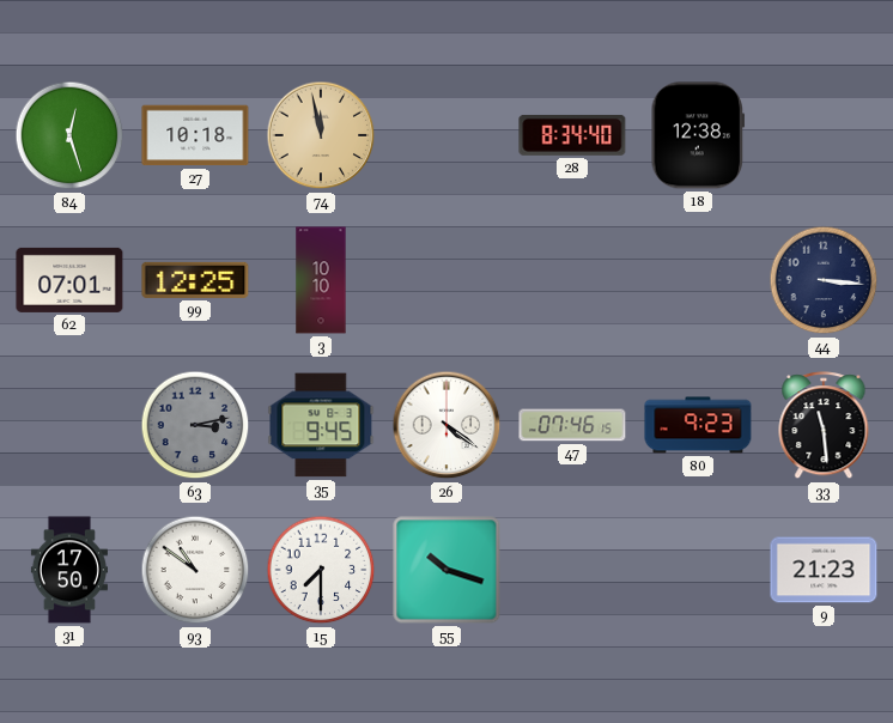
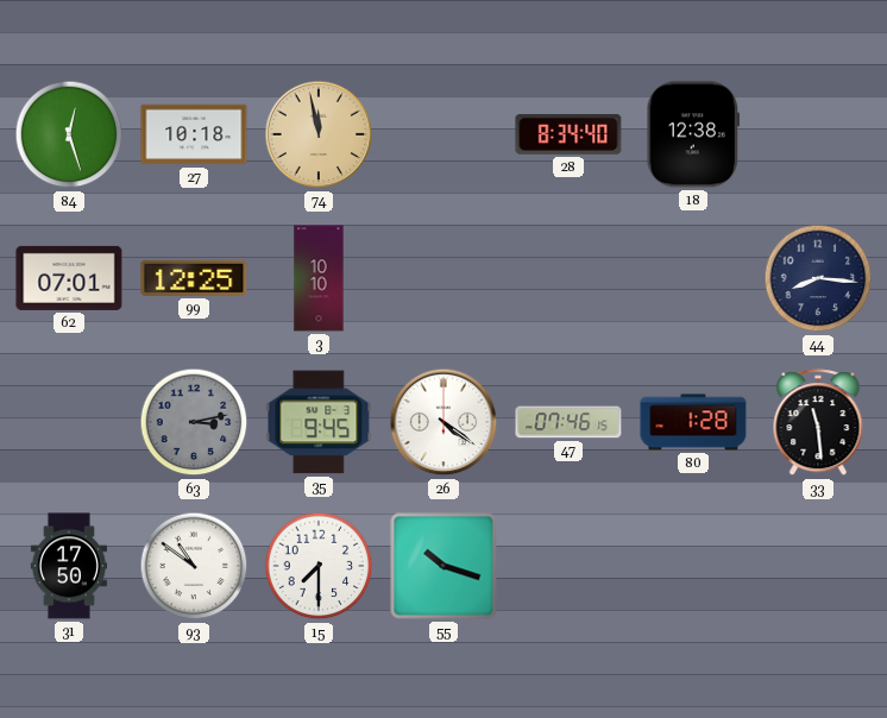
44: 3:16 -> 8:16 (818, 278)
80: 9:23 -> 1:28 (693, 422)
9: 21:23 -> none (824, 570)
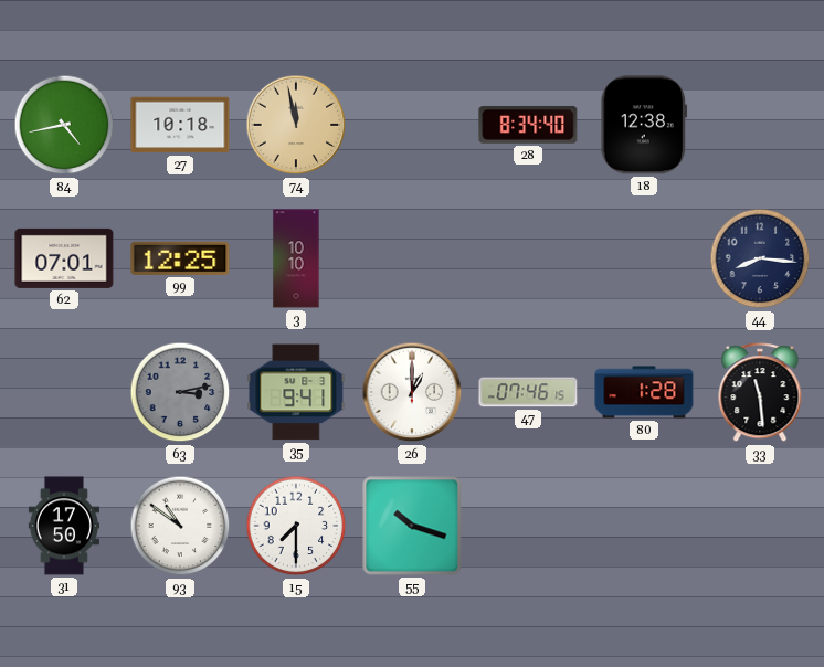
84: 12:27 -> 4:43 (64, 125)
35: 9:45 -> 9:41 (296, 392)
26: 4:21 -> 1:00 (412, 392)
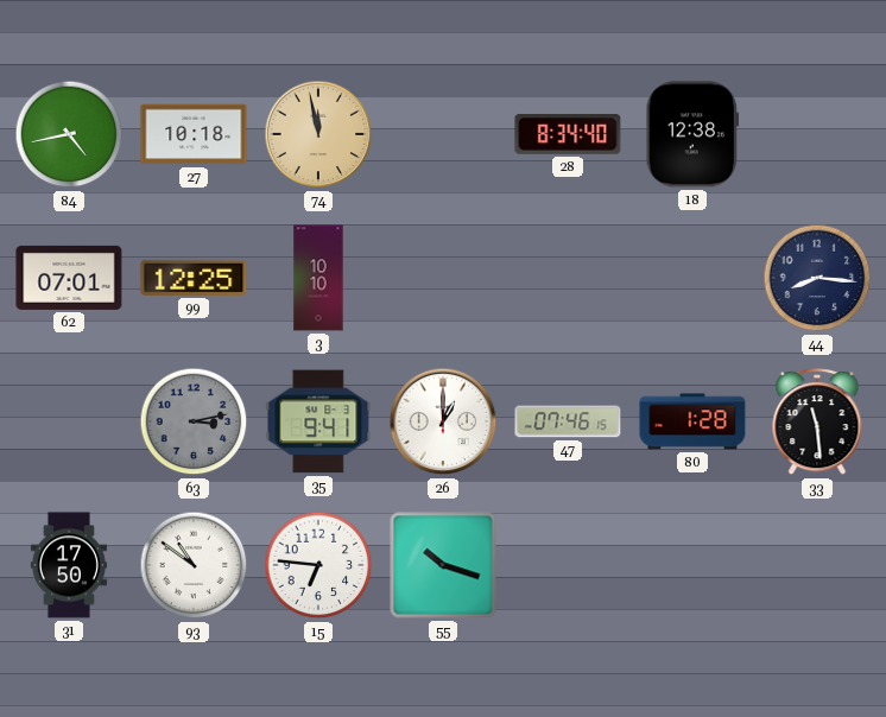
15: 7:30 -> 6:46 (318, 565)
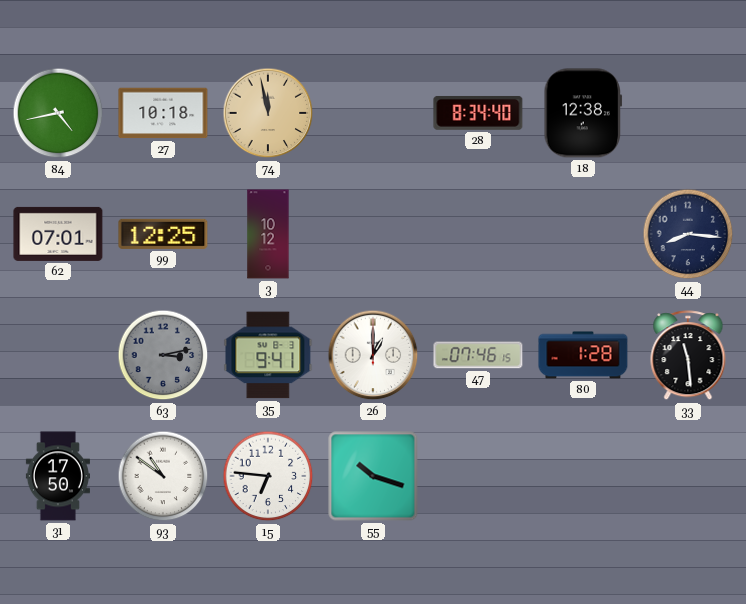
3: 10:10 -> 10:12 (268, 234)
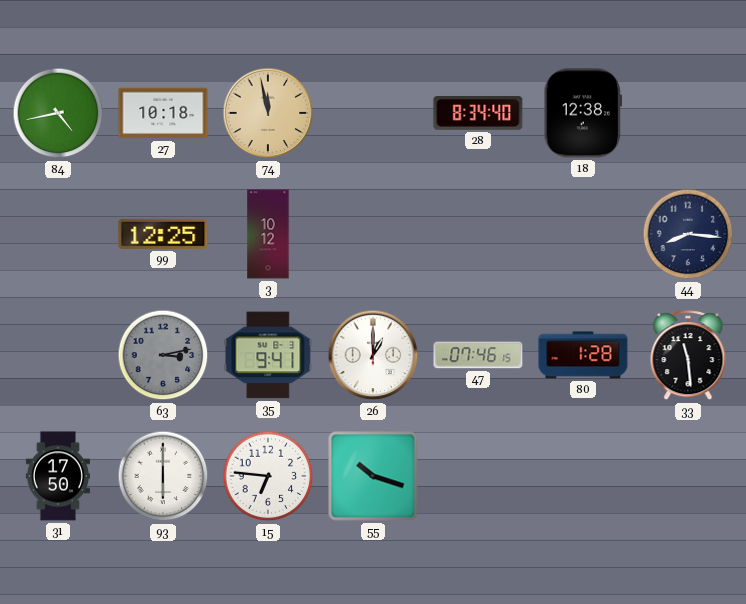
62: 07:01 -> none (58, 234)
93: 10:51 -> 6:00 (163, 476)
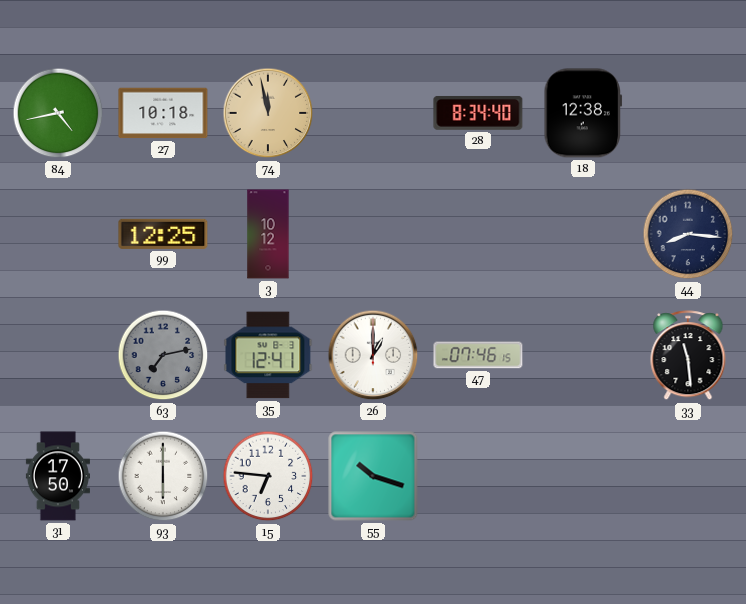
63: 3:13 -> 7:13 (163, 355)
35: 9:41 -> 12:41 (268, 355)
80: 1:28 -> none (583, 355)
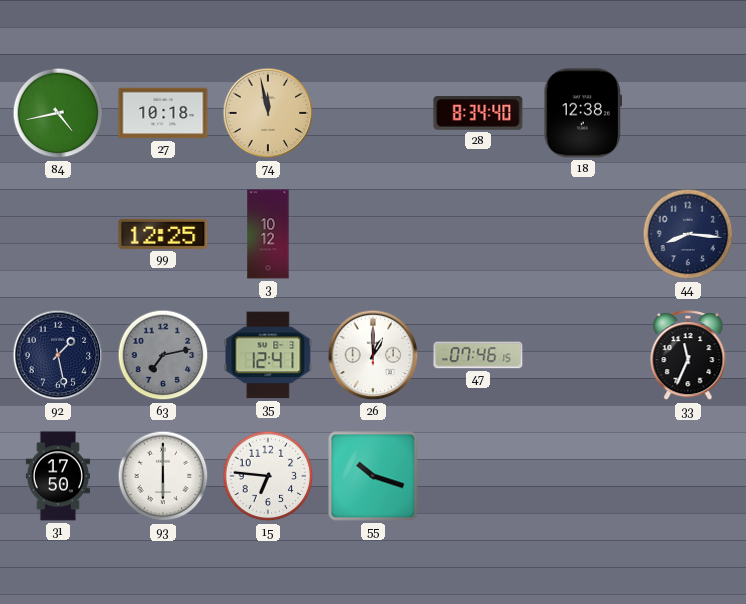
92: none -> 1:28 (58, 355)
33: 11:29 -> 11:34 (688, 356)
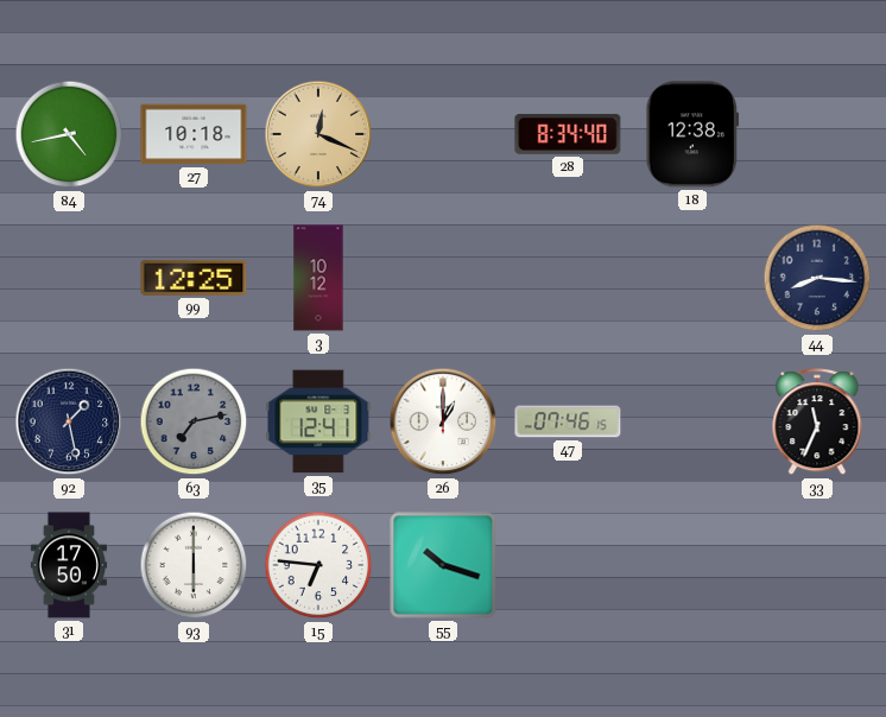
74: 11:58 -> 12:19 (318, 134)
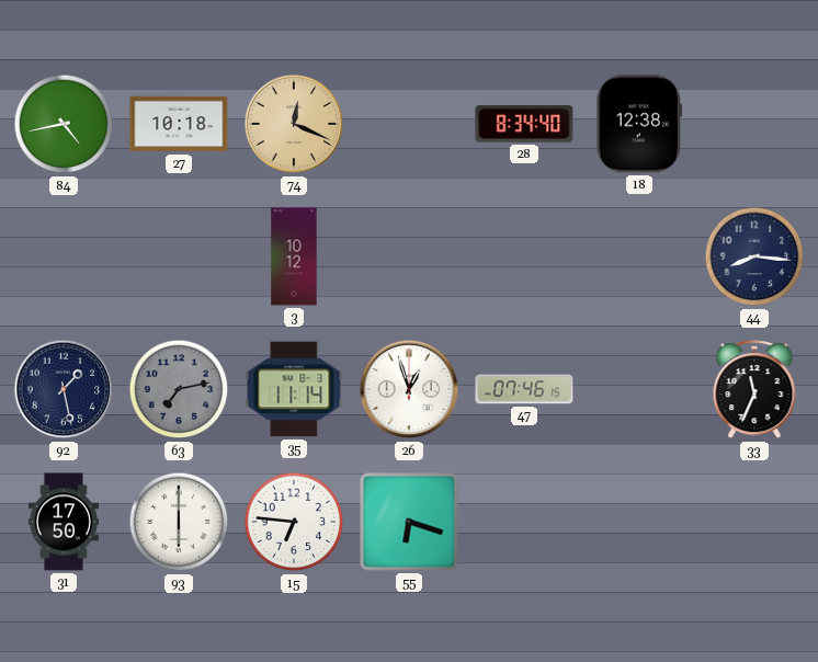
99: 12:25 -> none (194, 278)
35: 12:41 -> 11:14 (294, 389)
26: 1:00 -> 12:57 (409, 389)
55: 10:18 -> 6:18 (409, 522)
